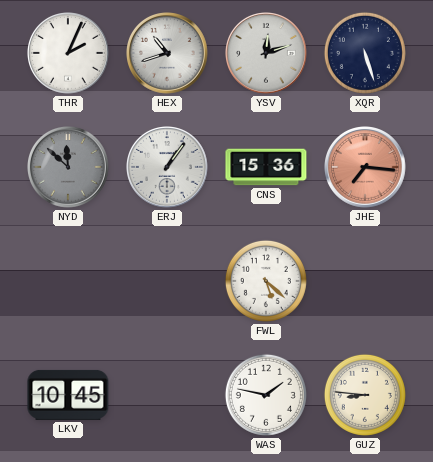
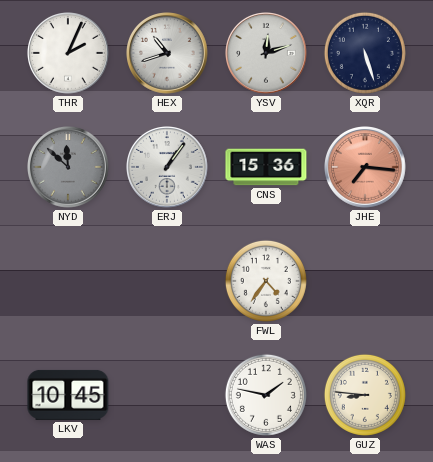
FWL: 5:22 -> 4:36 (266, 281)
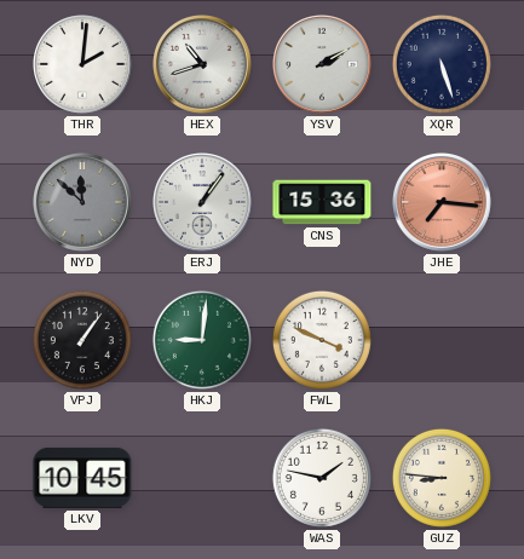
THR: 2:04 -> 2:01 (84, 65)
YSV: 12:12 -> 2:10 (323, 65)
VPJ: none -> 1:06 (82, 340)
HKJ: none -> 9:01 (202, 340)
FWL: 4:36 -> 3:49 (322, 340)
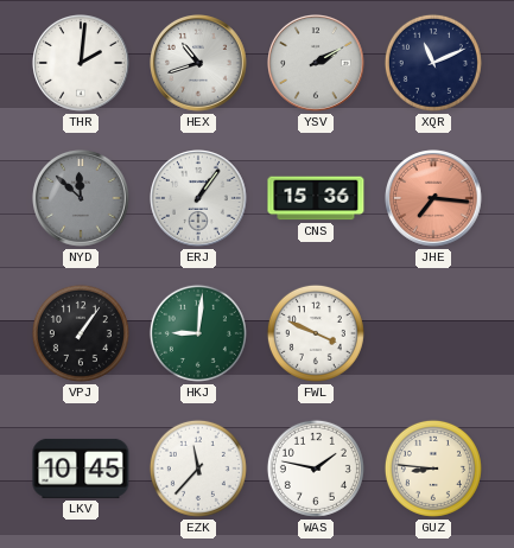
XQR: 5:27 -> 11:11 (433, 63)
EZK: none -> 11:37 (198, 469)
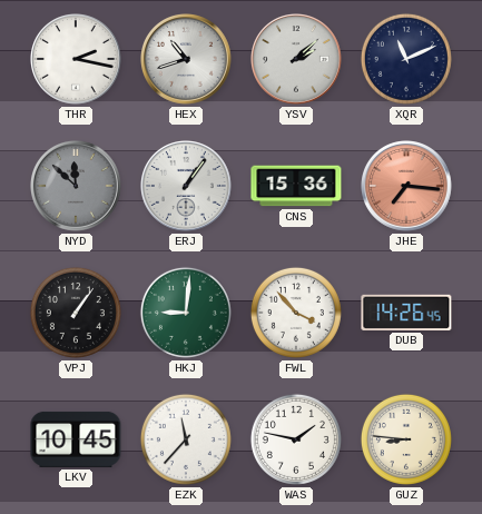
THR: 2:01 -> 2:17 (77, 60)
YSV: 2:10 -> 2:08 (297, 60)
FWL: 3:49 -> 3:53 (296, 313)
DUB: none -> 14:26 (406, 313)
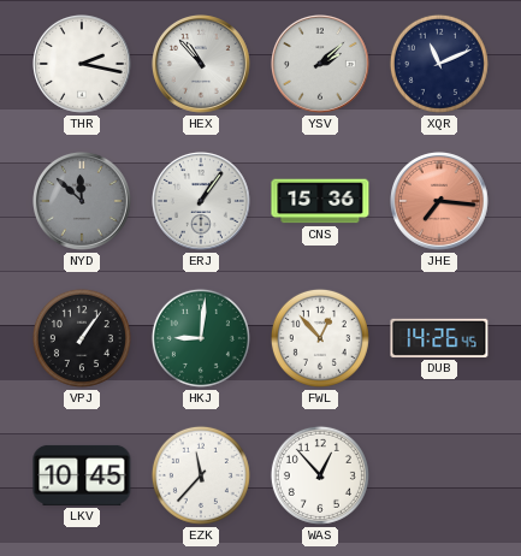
HEX: 10:42 -> 10:53 (202, 65)
FWL: 3:53 -> 12:53 (320, 338)
WAS: 1:47 -> 12:53 (320, 475)
GUZ: 8:46 -> none (406, 439)
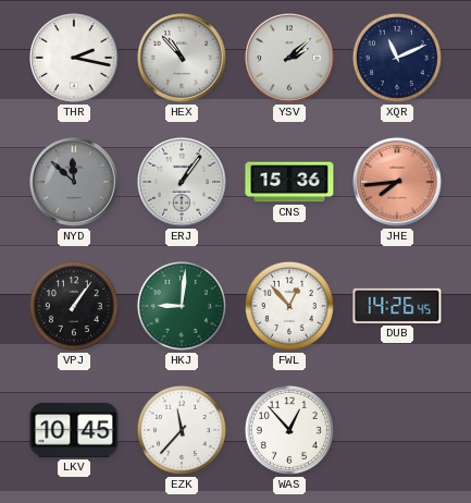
JHE: 7:16 -> 7:44 (398, 183)
